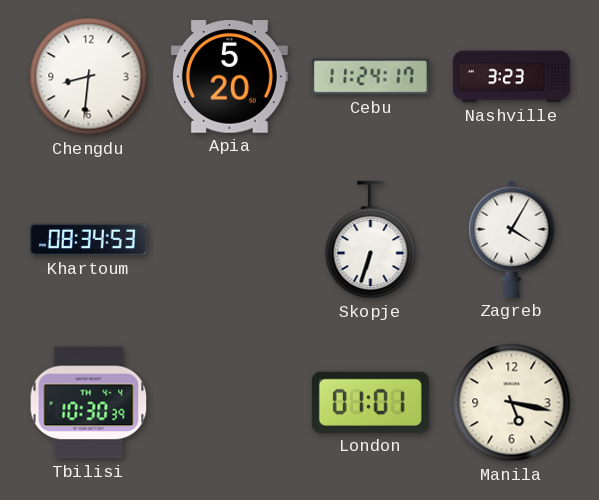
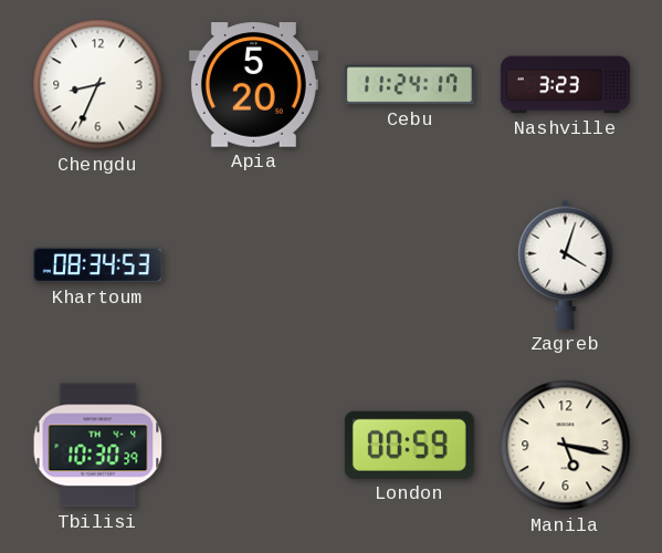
Chengdu: 8:31 -> 8:34 (98, 85)
Skopje: 6:33 -> none (371, 240)
Zagreb: 4:05 -> 4:03 (566, 264)
London: 01:01 -> 00:59 (409, 445)
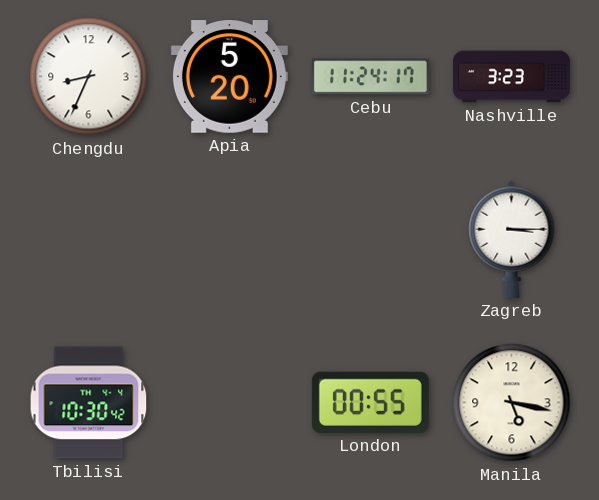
Khartoum: 08:34 -> none (97, 265)
Zagreb: 4:03 -> 3:15 (512, 239)
Tbilisi: 10:30:39 -> 10:30:42 (89, 403)
London: 00:59 -> 00:55 (370, 402)
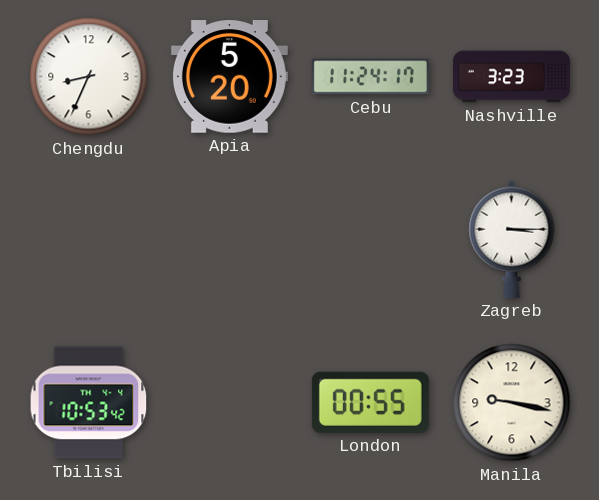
Tbilisi: 10:30 -> 10:53 (89, 403)
Manila: 5:17 -> 9:17 (512, 403)
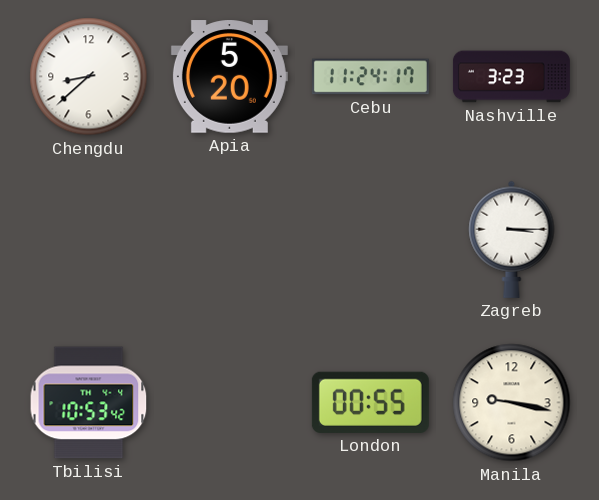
Chengdu: 8:34 -> 8:38 (89, 77)
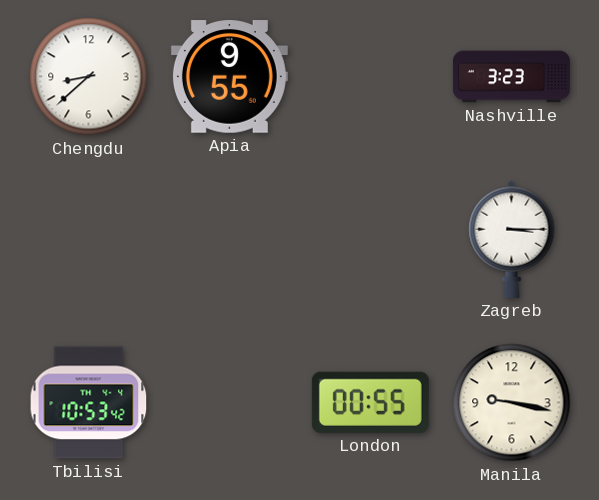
Apia: 5:20 -> 9:55 (229, 77)
Cebu: 11:24 -> none (370, 77)
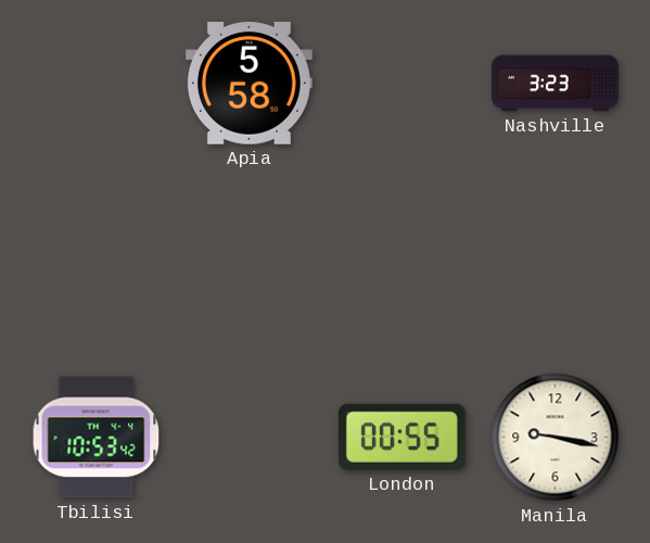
Chengdu: 8:38 -> none (89, 77)
Apia: 9:55 -> 5:58 (248, 84)
Zagreb: 3:15 -> none (512, 239)
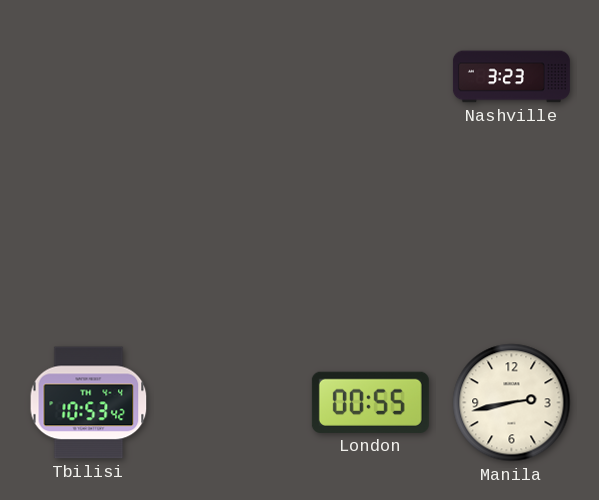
Apia: 5:58 -> none (248, 84)
Manila: 9:17 -> 2:43 (512, 403)
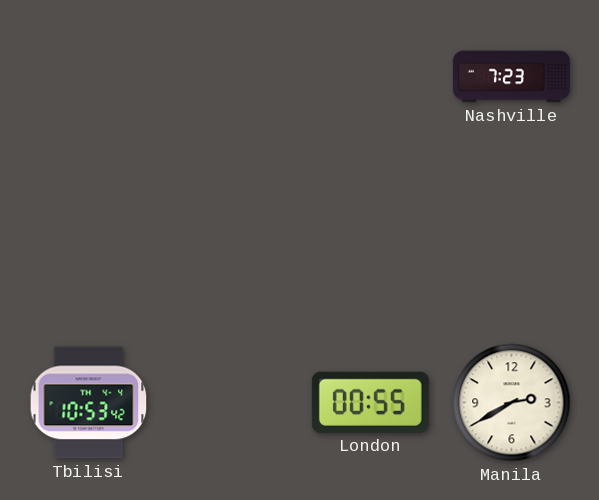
Nashville: 3:23 -> 7:23 (511, 77)
Manila: 2:43 -> 2:40 (512, 403)
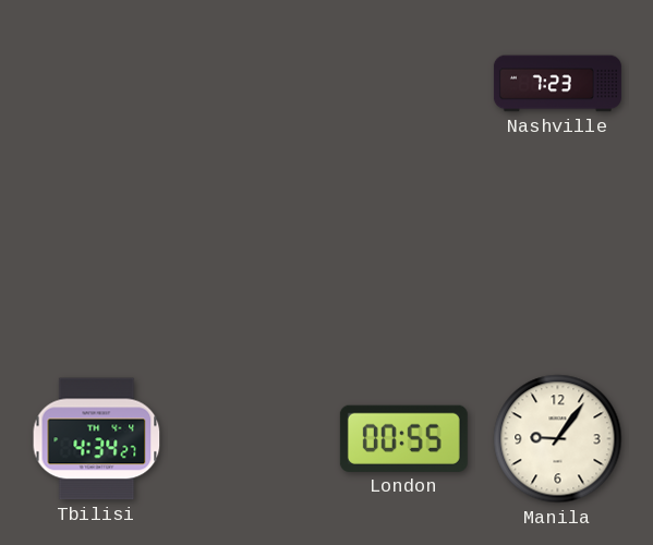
Tbilisi: 10:53 -> 4:34 (97, 439)
Manila: 2:40 -> 9:06 (558, 439)
